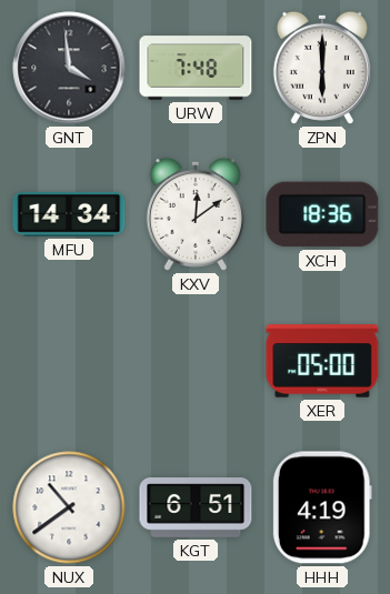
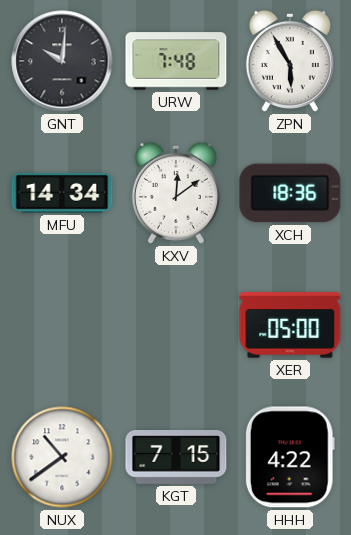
GNT: 3:59 -> 10:01 (62, 61)
ZPN: 6:00 -> 5:55 (290, 61)
KGT: 6:51 -> 7:15 (176, 458)
HHH: 4:19 -> 4:22 (290, 457)
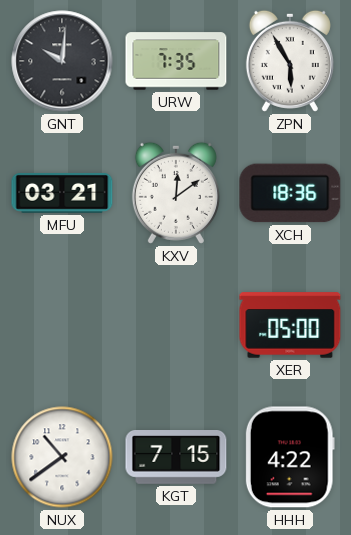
URW: 7:48 -> 7:35 (176, 61)
MFU: 14:34 -> 03:21 (62, 193)
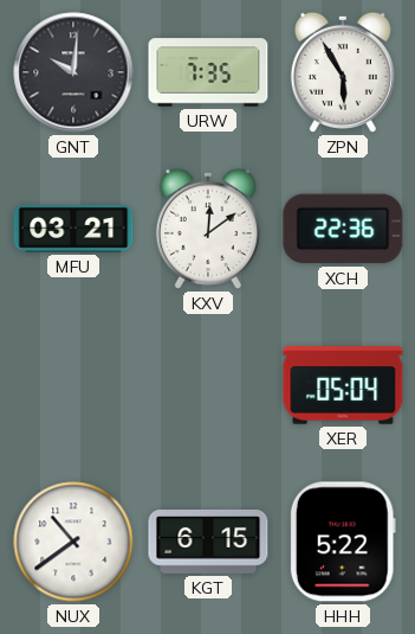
XCH: 18:36 -> 22:36 (343, 229)
XER: 05:00 -> 05:04 (343, 385)
KGT: 7:15 -> 6:15 (208, 543)
HHH: 4:22 -> 5:22 (343, 542)
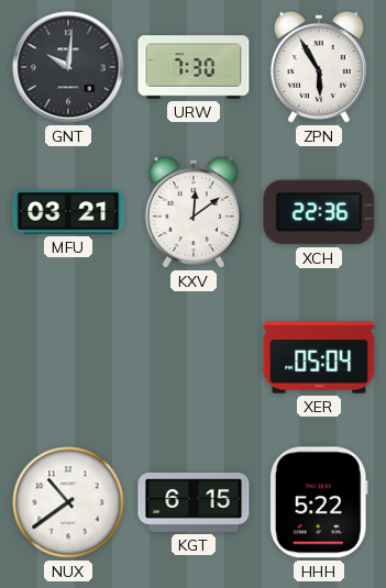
URW: 7:35 -> 7:30 (194, 67)
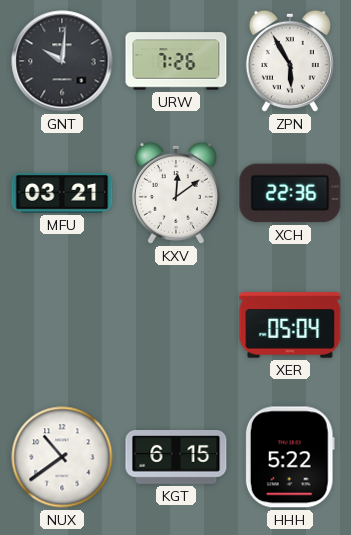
URW: 7:30 -> 7:26 (176, 61)
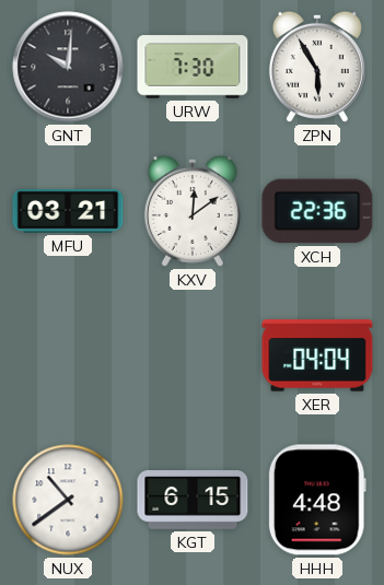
URW: 7:26 -> 7:30 (193, 67)
XER: 05:04 -> 04:04 (317, 355)
HHH: 5:22 -> 4:48 (317, 500)
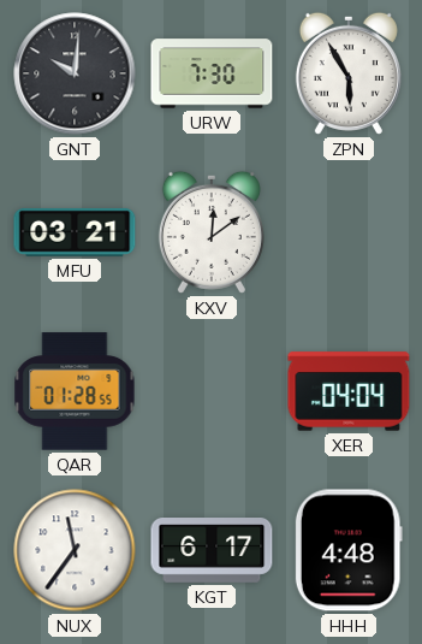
XCH: 22:36 -> none (317, 211)
QAR: none -> 01:28 (75, 391)
NUX: 10:39 -> 11:36 (75, 550)
KGT: 6:15 -> 6:17 (212, 551)
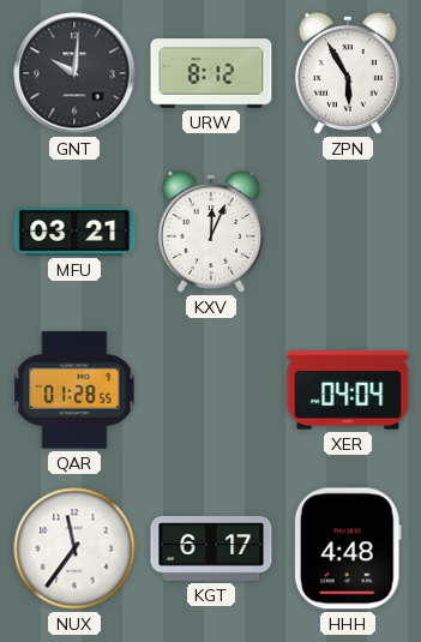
URW: 7:30 -> 8:12 (211, 73)
KXV: 12:09 -> 12:04 (211, 232)
